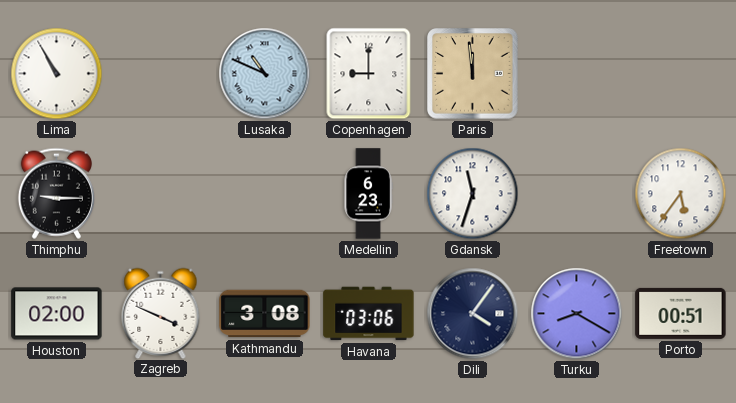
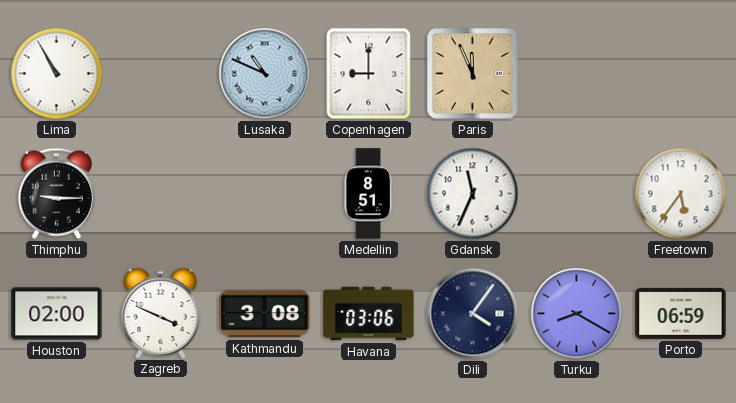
Paris: 11:59 -> 11:56 (473, 74)
Medellin: 6:23 -> 8:51 (368, 194)
Gdansk: 11:33 -> 11:34 (473, 194)
Porto: 00:51 -> 06:59 (681, 313)
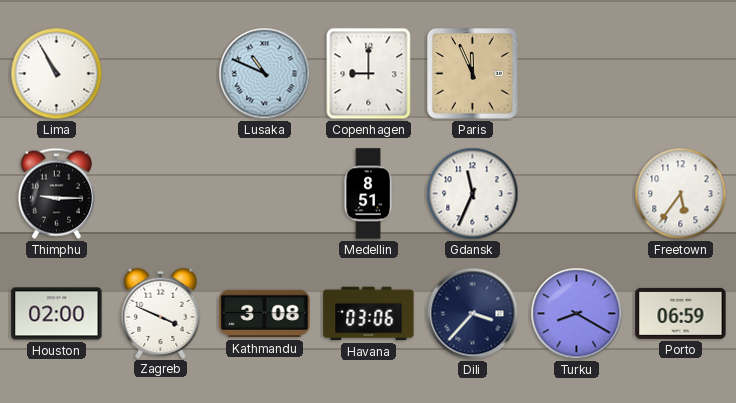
Dili: 4:06 -> 3:37 (473, 314)
